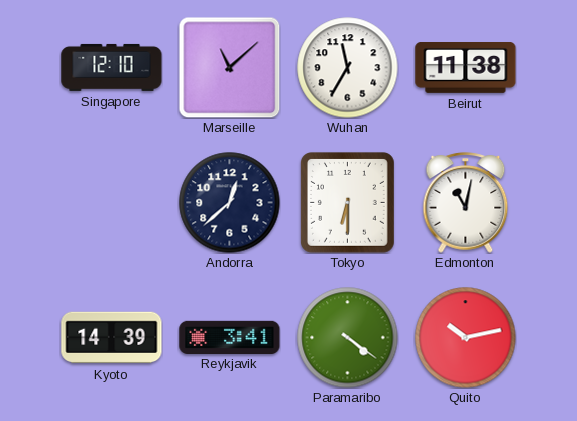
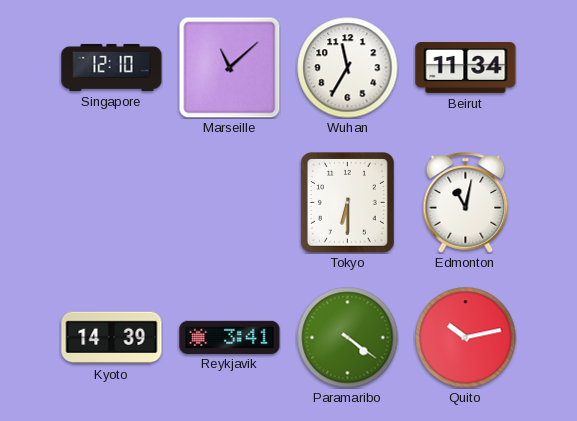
Beirut: 11:38 -> 11:34 (466, 68)
Andorra: 12:38 -> none (230, 203)
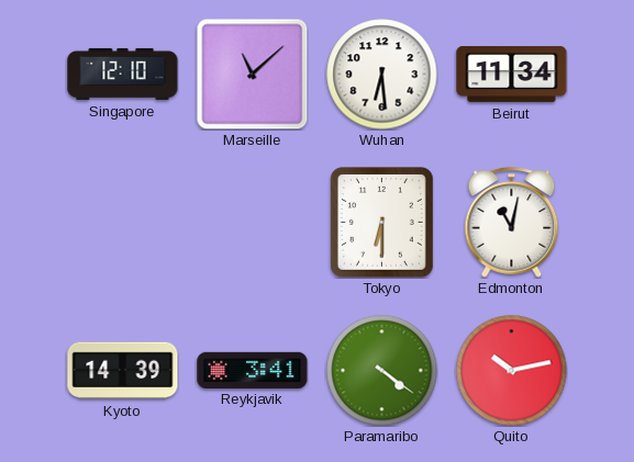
Wuhan: 11:35 -> 6:29 (382, 75)
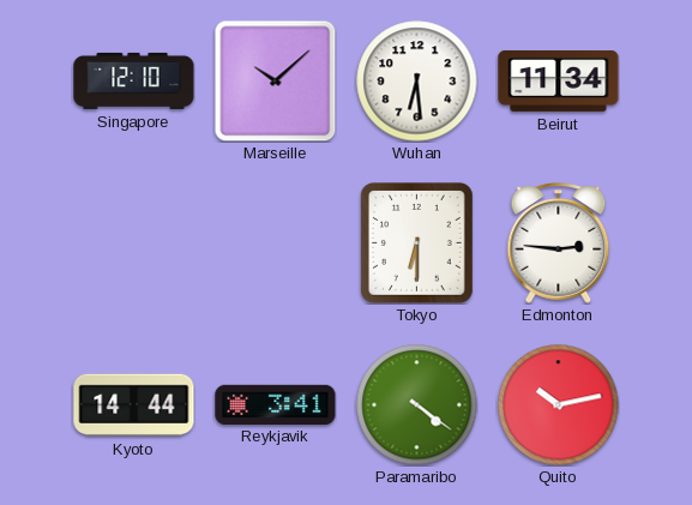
Marseille: 11:08 -> 10:08 (275, 80)
Edmonton: 11:02 -> 2:46 (559, 244)
Kyoto: 14:39 -> 14:44 (134, 405)
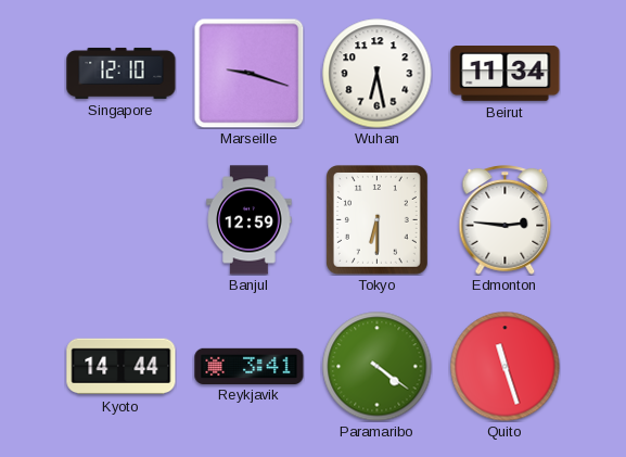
Marseille: 10:08 -> 9:18 (248, 73)
Wuhan: 6:29 -> 6:28 (378, 74)
Banjul: none -> 12:59 (250, 220)
Quito: 10:13 -> 11:27 (506, 367)
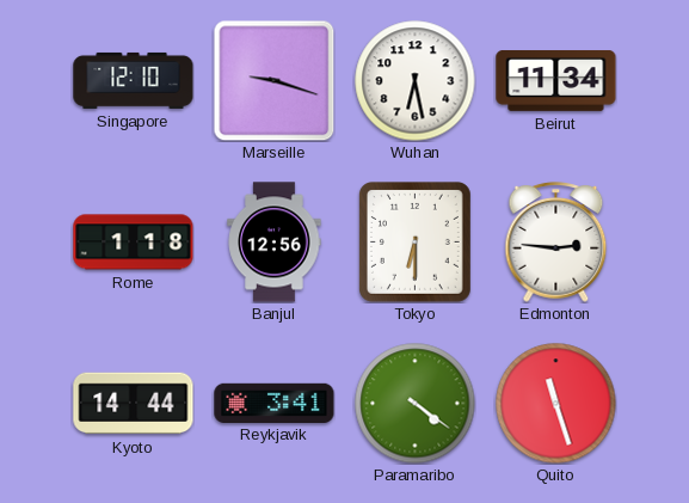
Rome: none -> 1:18 (134, 243)
Banjul: 12:59 -> 12:56 (275, 243)
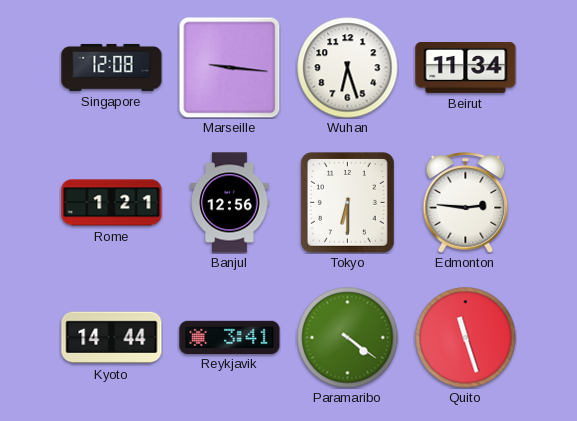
Singapore: 12:10 -> 12:08 (112, 67)
Marseille: 9:18 -> 9:16 (229, 67)
Wuhan: 6:28 -> 6:27 (348, 68)
Rome: 1:18 -> 1:21 (112, 203)
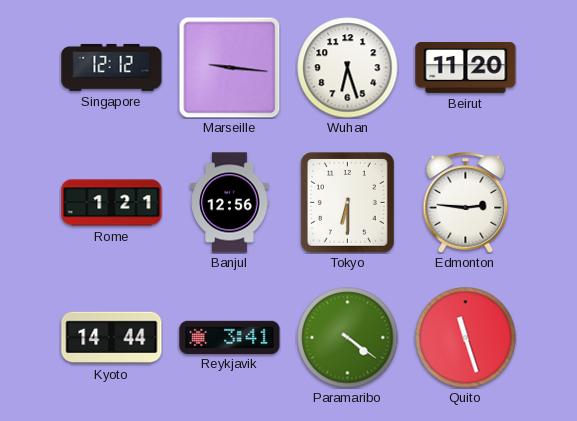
Singapore: 12:08 -> 12:12 (112, 67)
Beirut: 11:34 -> 11:20 (466, 68)
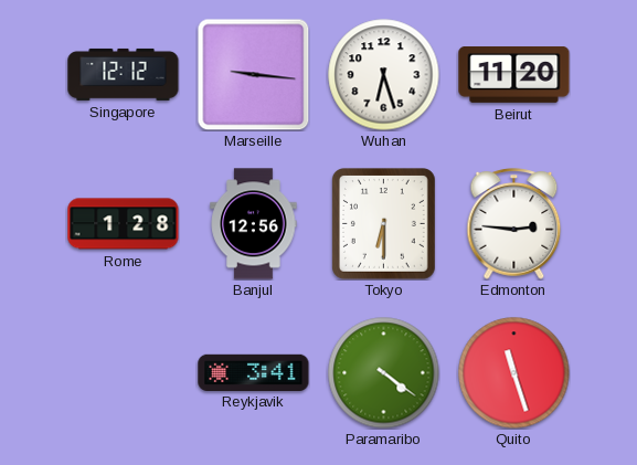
Rome: 1:21 -> 1:28 (124, 224)
Kyoto: 14:44 -> none (112, 338)
